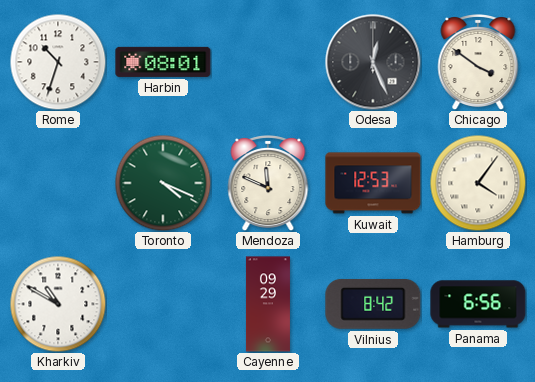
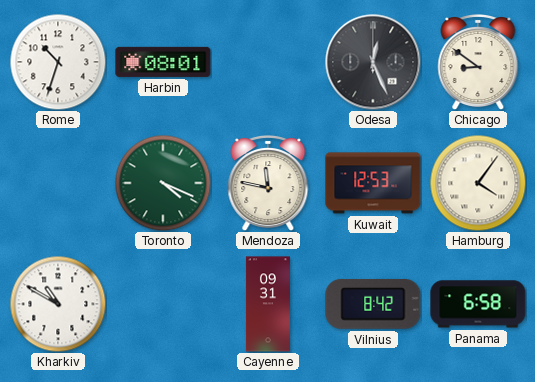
Chicago: 3:51 -> 8:51 (478, 63)
Mendoza: 11:49 -> 11:47 (268, 184)
Cayenne: 09:29 -> 09:31 (268, 304)
Panama: 6:56 -> 6:58 (478, 304)
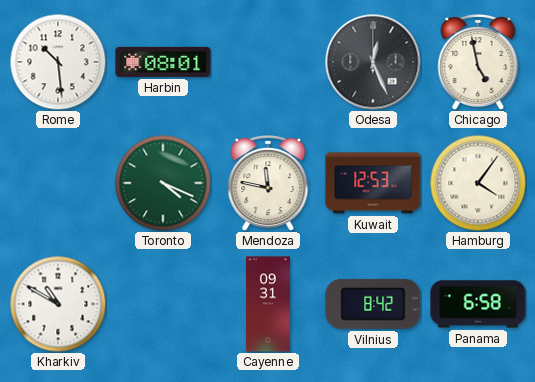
Rome: 10:33 -> 10:29 (58, 62)
Chicago: 8:51 -> 4:58 (478, 63)
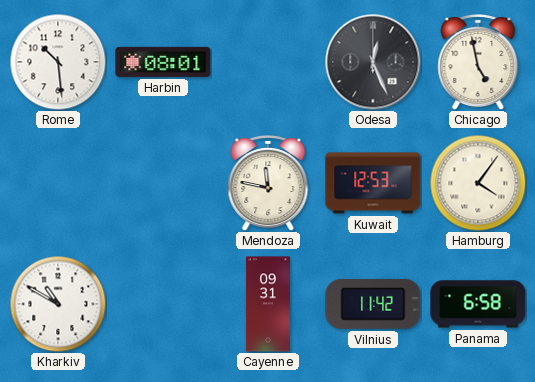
Toronto: 4:19 -> none (163, 183)
Vilnius: 8:42 -> 11:42 (373, 304)
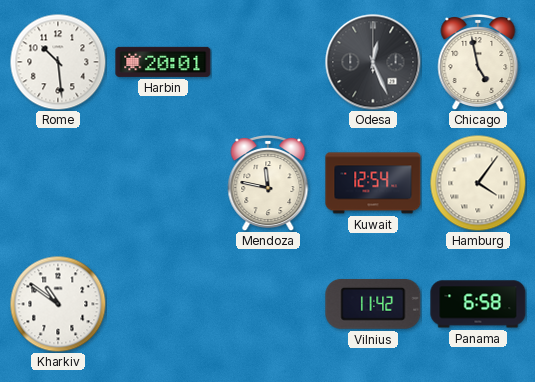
Harbin: 08:01 -> 20:01 (163, 62)
Kuwait: 12:53 -> 12:54 (373, 183)
Kharkiv: 10:50 -> 10:51 (58, 304)
Cayenne: 09:31 -> none (268, 304)
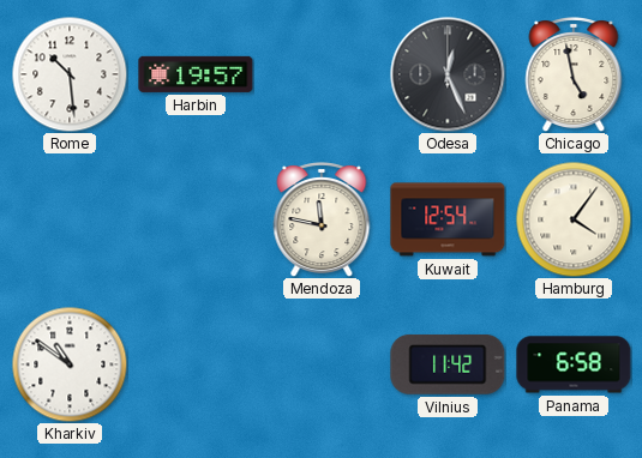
Harbin: 20:01 -> 19:57 (196, 74)
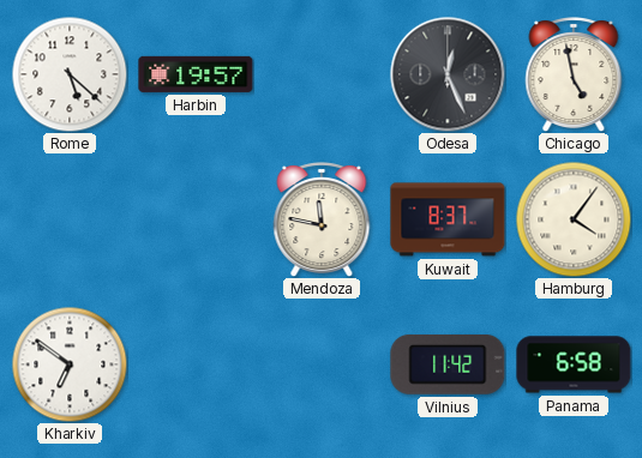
Rome: 10:29 -> 5:22 (70, 74)
Kuwait: 12:54 -> 8:37 (448, 219)
Kharkiv: 10:51 -> 6:51 (70, 364)
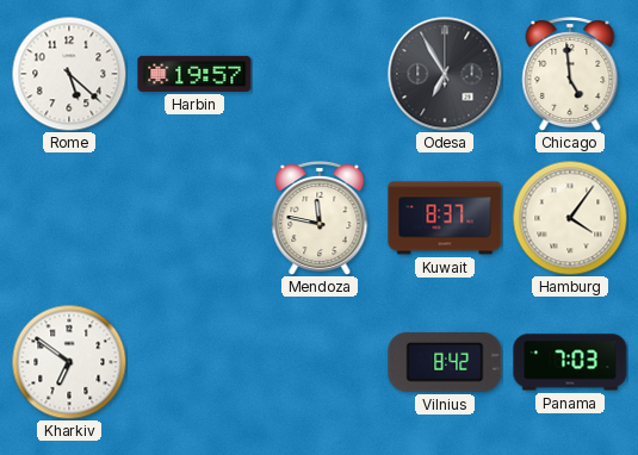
Odesa: 12:26 -> 6:55 (445, 74)
Chicago: 4:58 -> 4:59 (570, 75)
Vilnius: 11:42 -> 8:42 (445, 362)
Panama: 6:58 -> 7:03 (570, 362)
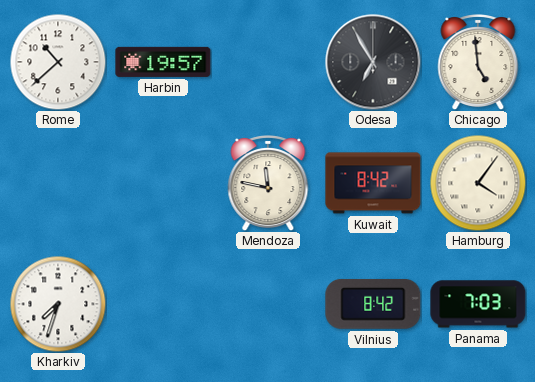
Rome: 5:22 -> 10:38 (58, 62)
Kuwait: 8:37 -> 8:42 (373, 183)
Kharkiv: 6:51 -> 7:33 (58, 304)
